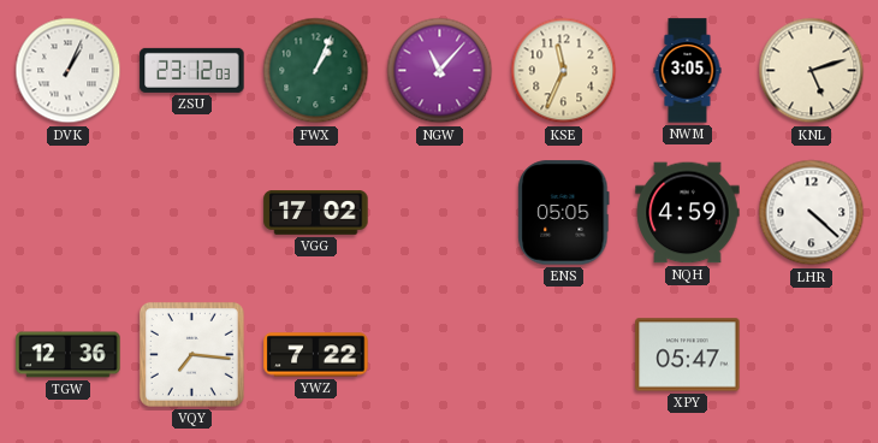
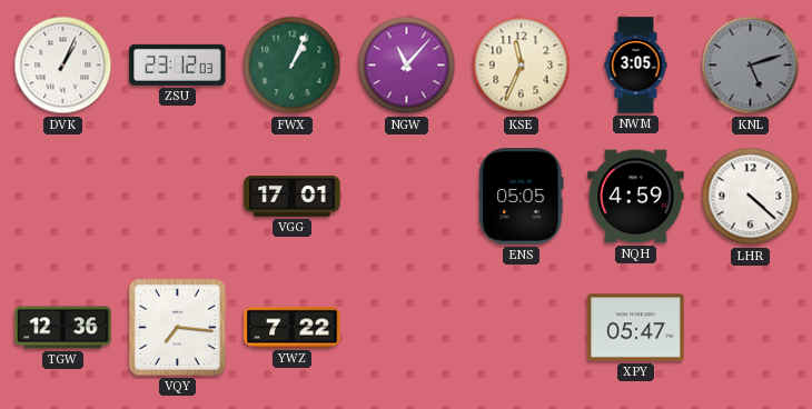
KNL dial: cream -> grey (751, 66)
VGG: 17:02 -> 17:01 (293, 197)
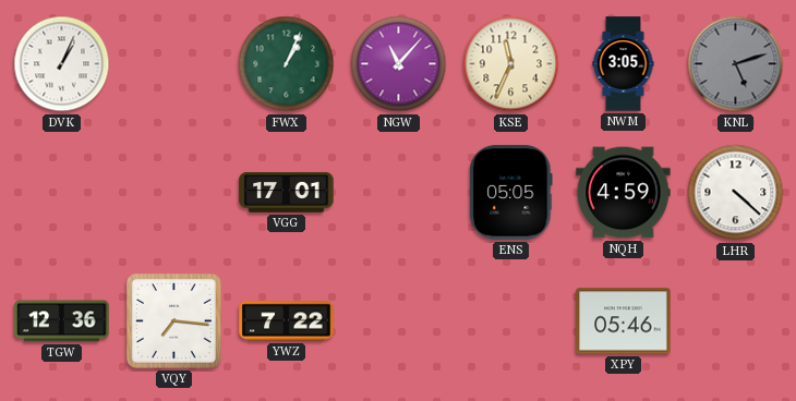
ZSU: 23:12 -> none (178, 64)
XPY: 05:47 -> 05:46 (624, 321)
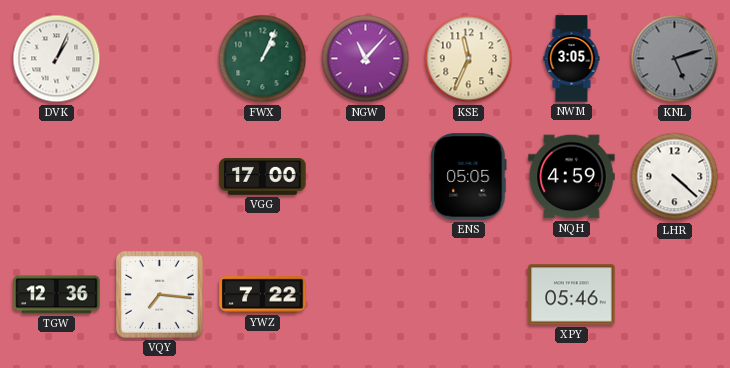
VGG: 17:01 -> 17:00 (263, 177)
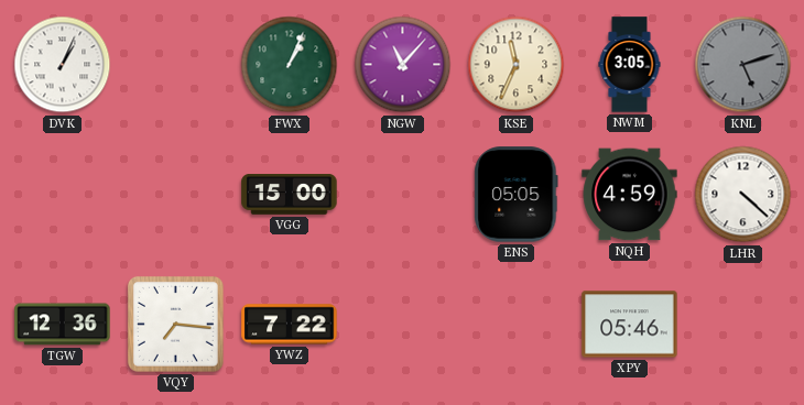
VGG: 17:00 -> 15:00 (290, 195)
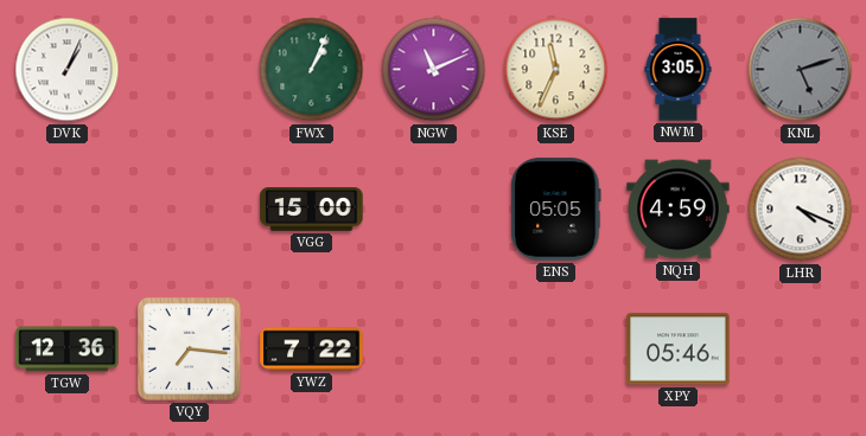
NGW: 11:07 -> 11:11 (434, 70)
LHR: 4:22 -> 4:19 (801, 210)
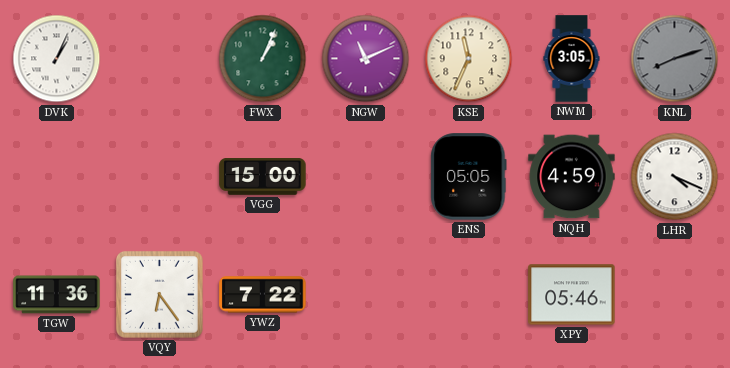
KNL: 5:12 -> 8:12 (675, 59)
TGW: 12:36 -> 11:36 (57, 295)
VQY: 7:16 -> 6:24 (159, 294)
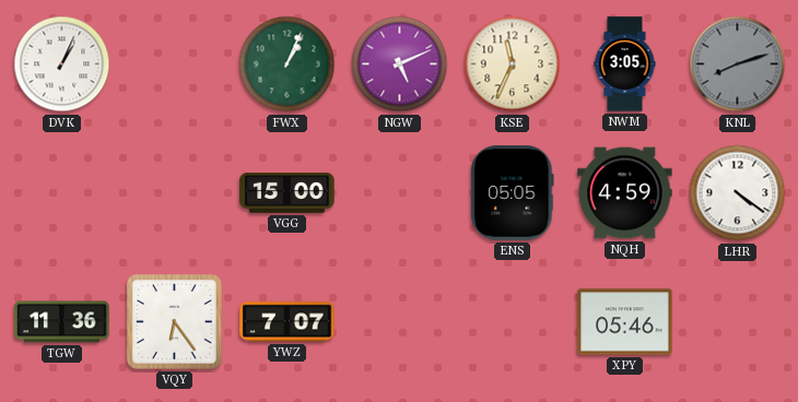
NGW: 11:11 -> 5:11 (400, 64)
LHR: 4:19 -> 4:21 (738, 193)
YWZ: 7:22 -> 7:07 (287, 322)
